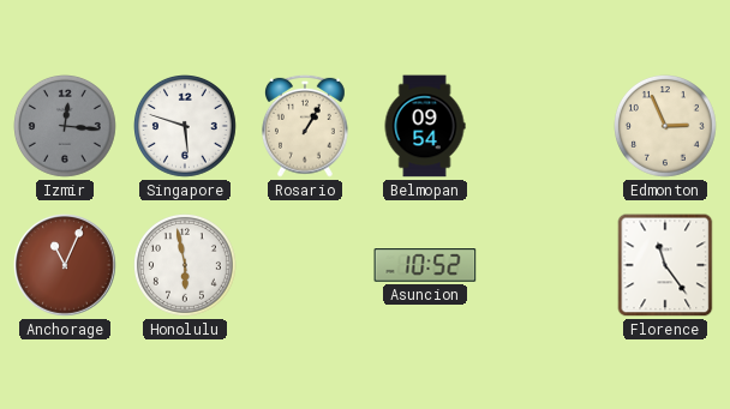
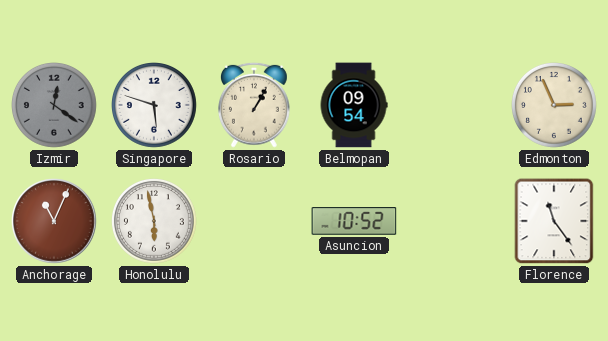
Izmir: 12:16 -> 12:21 (55, 106)
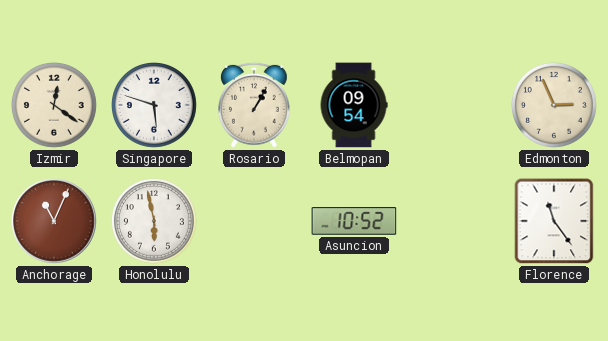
Izmir dial: grey -> cream (55, 106)
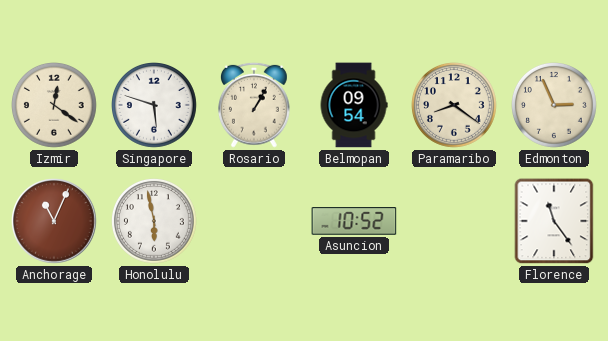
Paramaribo: none -> 8:21 (455, 106)
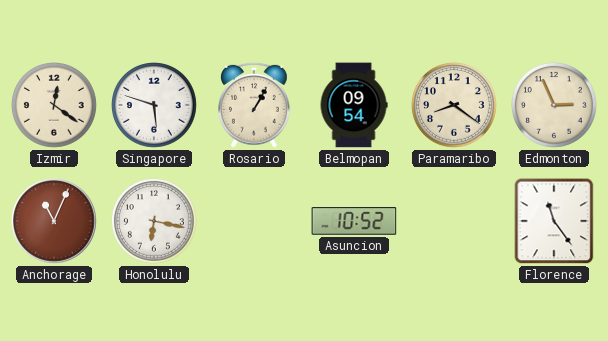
Honolulu: 5:58 -> 6:17 (155, 222)
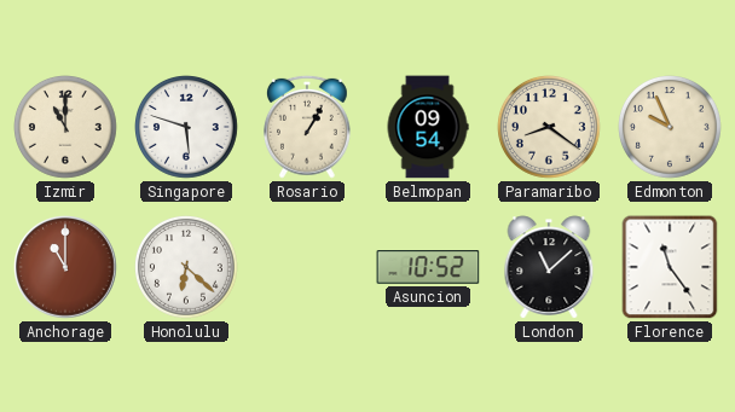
Izmir: 12:21 -> 11:00 (66, 128)
Edmonton: 2:56 -> 9:56 (671, 128)
Anchorage: 11:04 -> 11:00 (65, 267)
Honolulu: 6:17 -> 6:22 (187, 268)
London: none -> 11:08 (549, 267)
